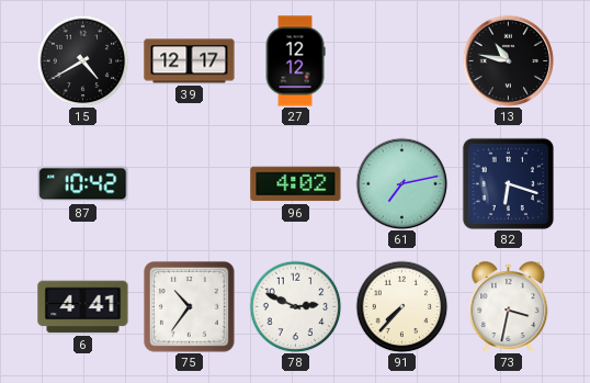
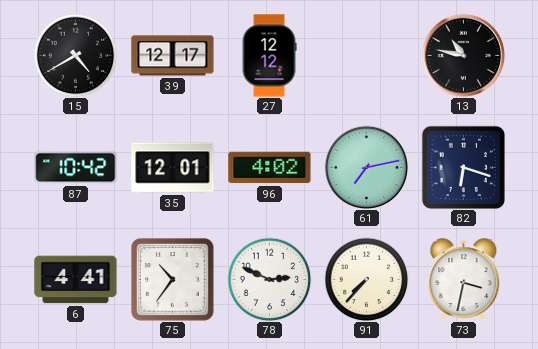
35: none -> 12:01 (173, 168)
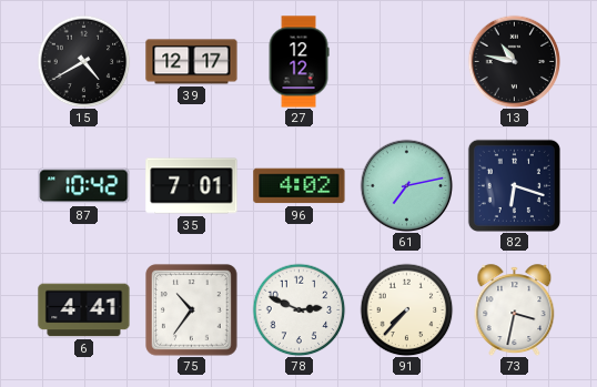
35: 12:01 -> 7:01 (192, 186)
